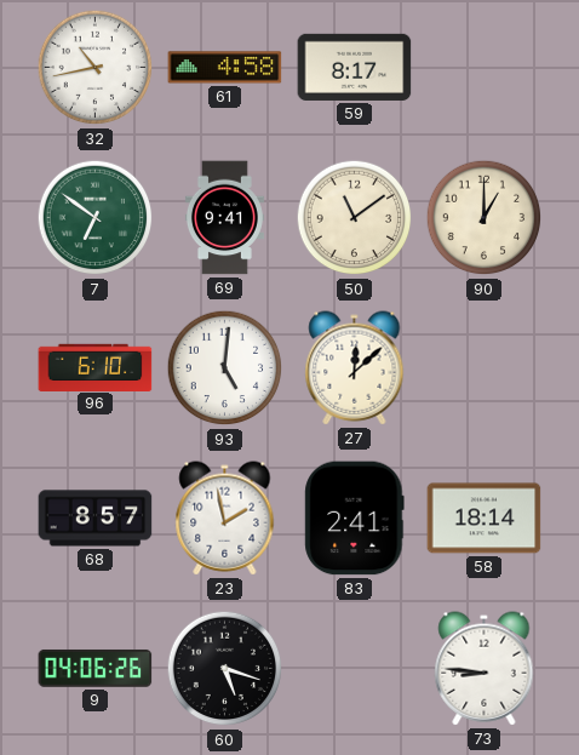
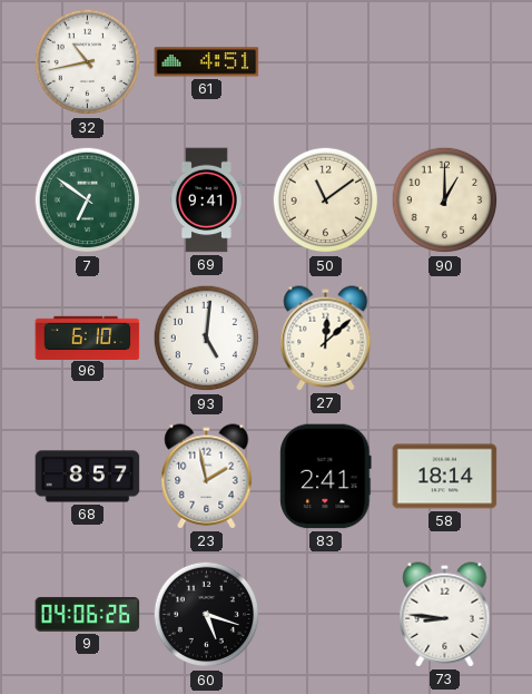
61: 4:58 -> 4:51 (207, 62)
59: 8:17 -> none (355, 67)
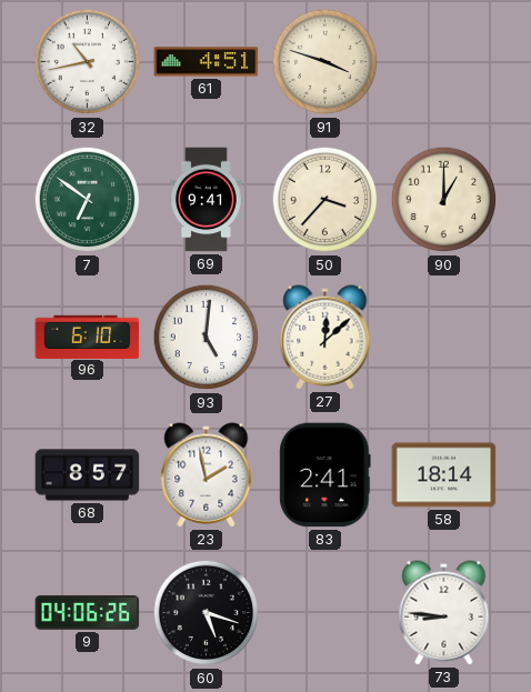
91: none -> 3:48 (325, 62)
50: 11:09 -> 3:37 (325, 200)
